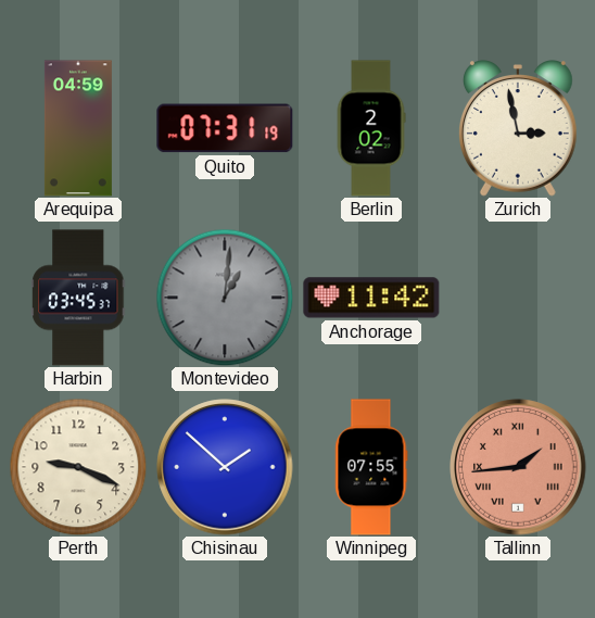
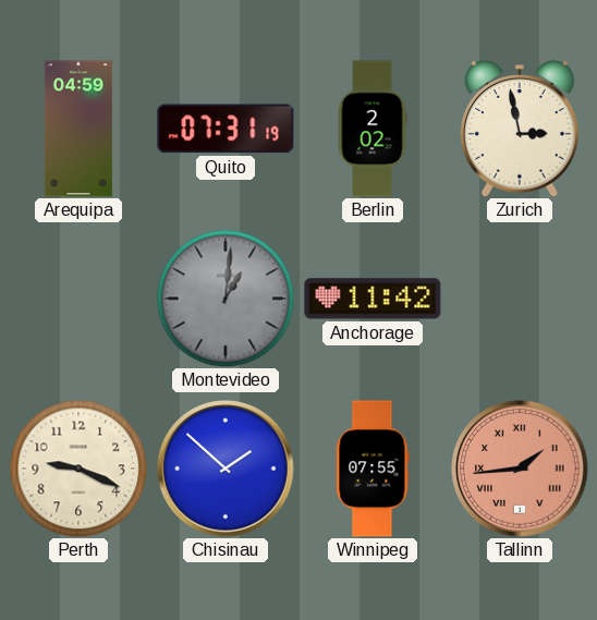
Harbin: 03:45 -> none (78, 298)
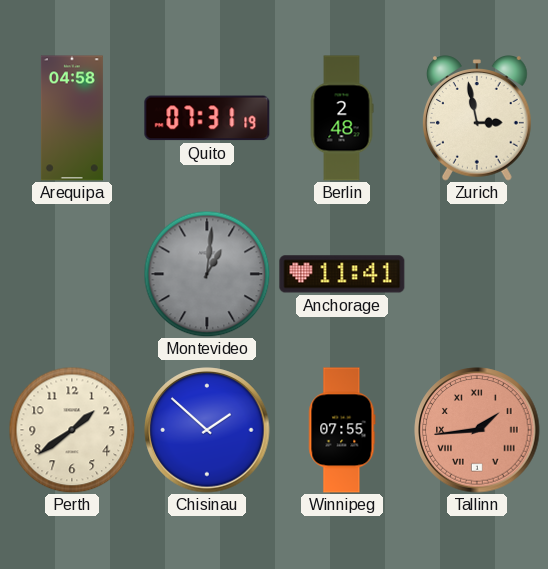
Arequipa: 04:59 -> 04:58 (72, 118)
Berlin: 2:02 -> 2:48 (342, 118)
Anchorage: 11:42 -> 11:41 (342, 274)
Perth: 9:19 -> 1:39 (72, 430)
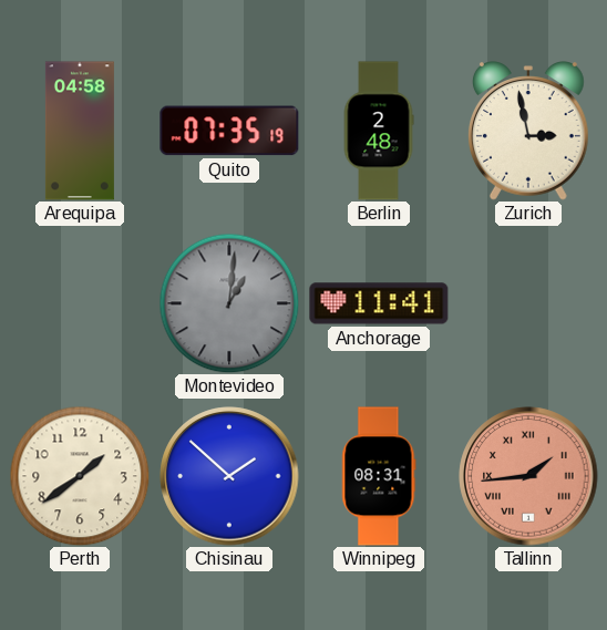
Quito: 07:31 -> 07:35 (229, 131)
Winnipeg: 07:55 -> 08:31 (379, 476)
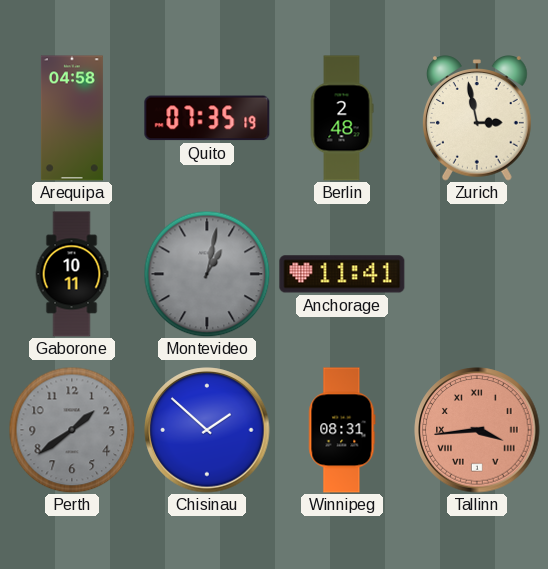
Gaborone: none -> 10:11 (72, 274)
Montevideo: 1:01 -> 1:02 (207, 274)
Perth dial: cream -> grey (72, 430)
Tallinn: 1:44 -> 3:44 (477, 430)
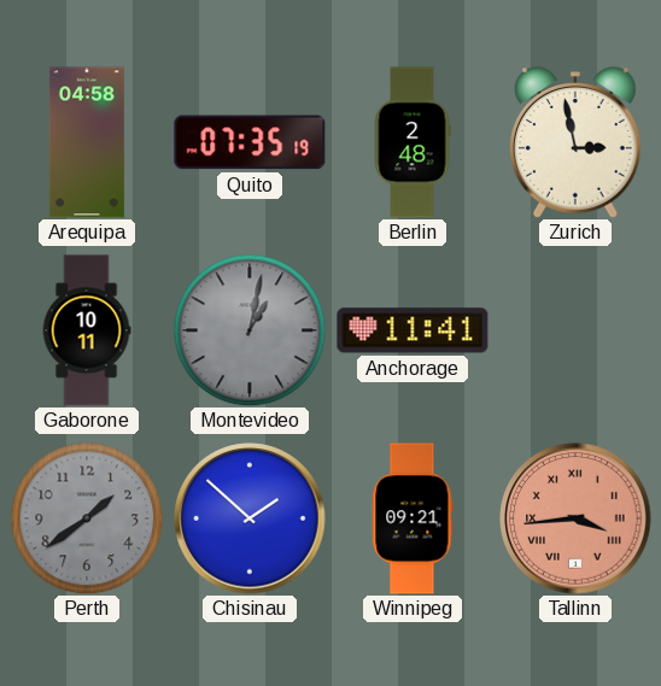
Winnipeg: 08:31 -> 09:21 (413, 518)
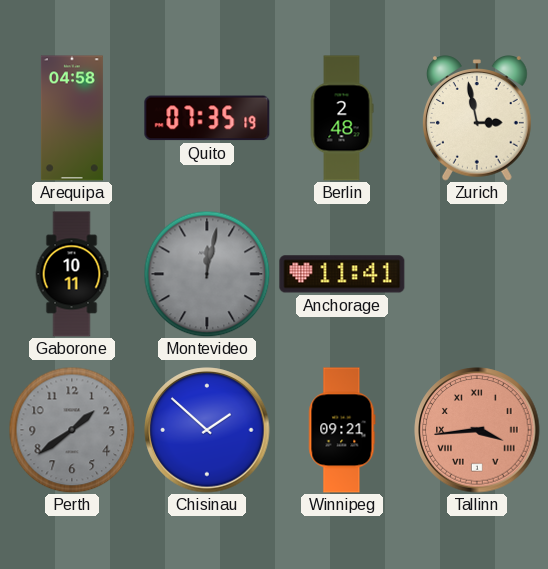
Montevideo: 1:02 -> 12:02 (207, 274)
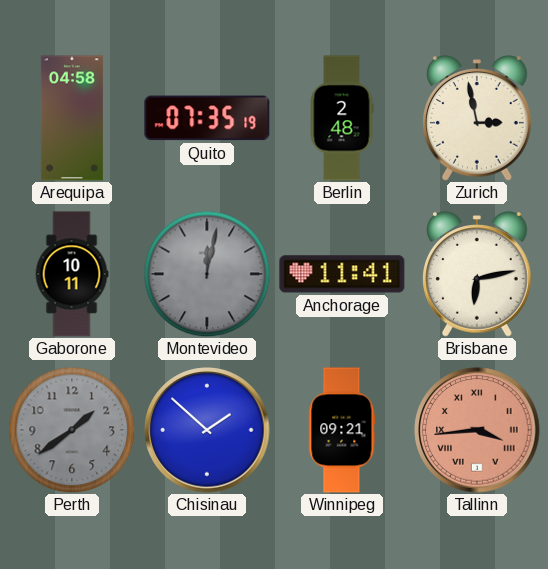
Brisbane: none -> 6:13 (477, 274)
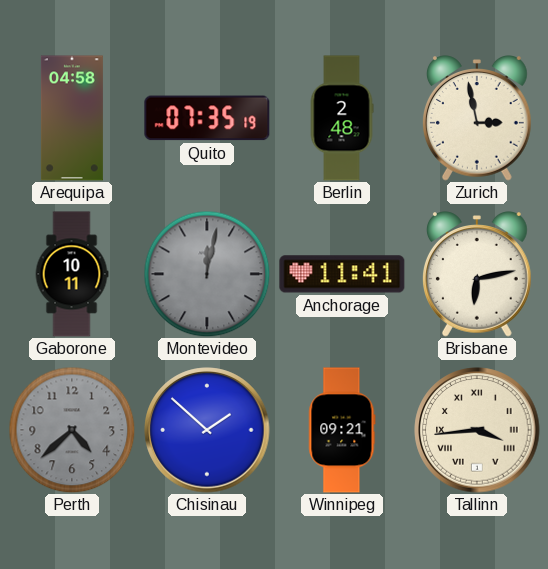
Perth: 1:39 -> 4:38 (72, 430)
Tallinn dial: salmon -> cream (477, 430)
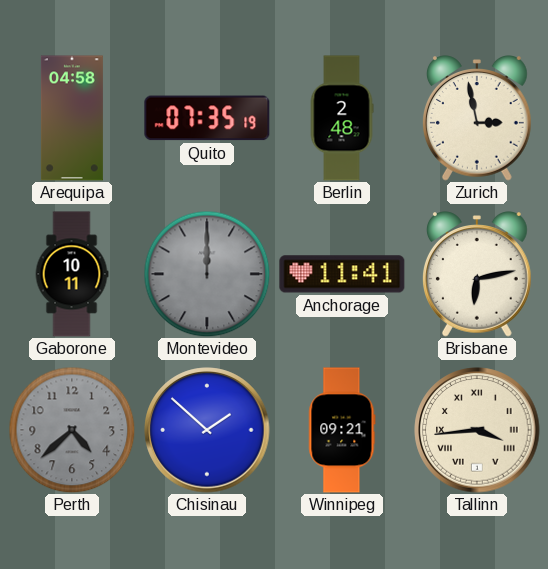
Montevideo: 12:02 -> 12:00 (207, 274)
